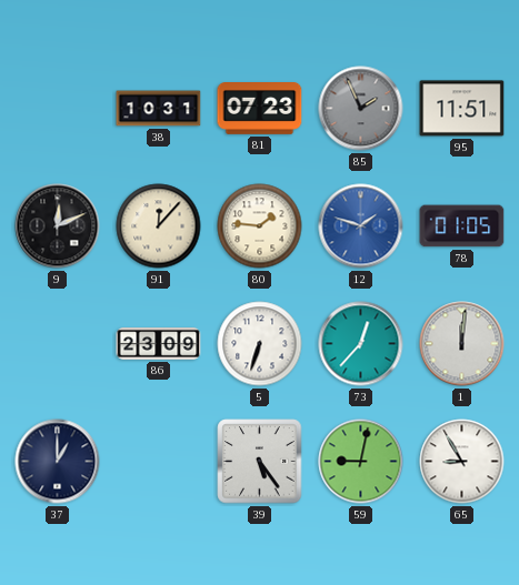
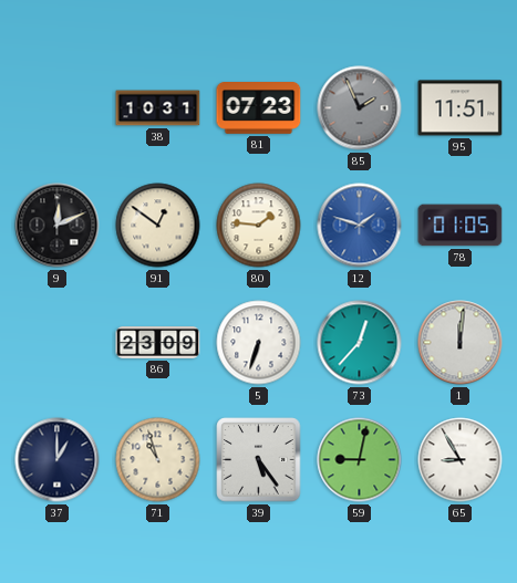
91: 12:07 -> 12:51 (158, 226)
71: none -> 10:57 (158, 460)
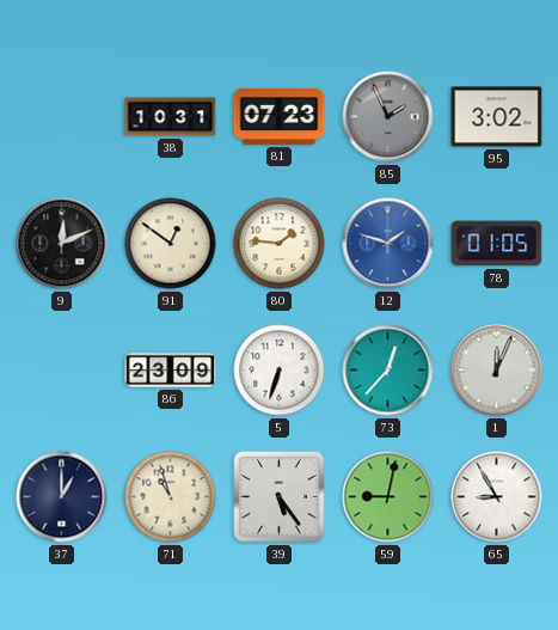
95: 11:51 -> 3:02 (497, 117)
1: 12:01 -> 12:04 (497, 371)
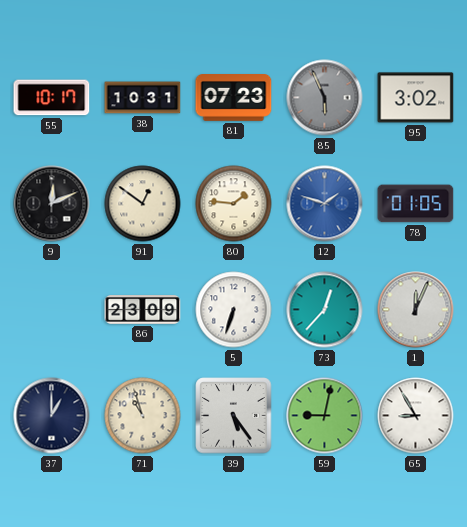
55: none -> 10:17 (52, 98)
85: 1:56 -> 5:56 (325, 98)
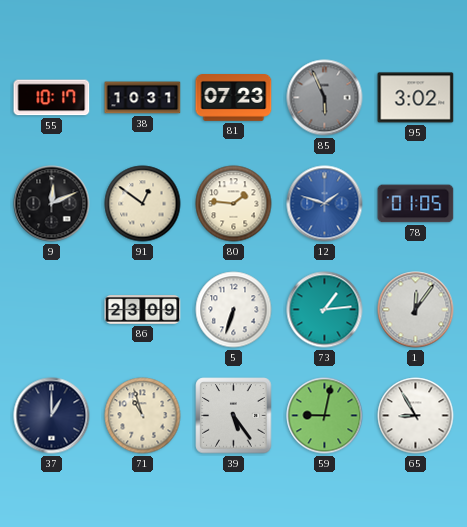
73: 12:37 -> 1:14 (325, 310)
1: 12:04 -> 12:06 (416, 310)
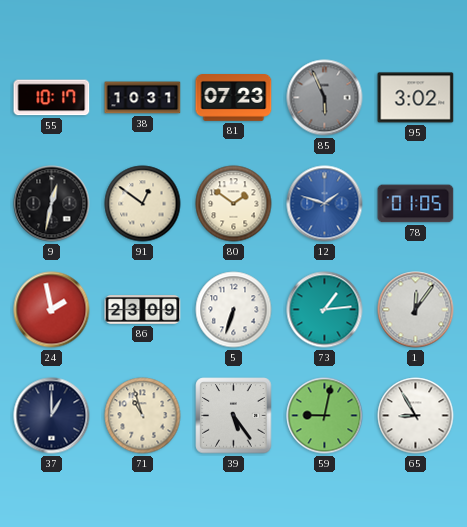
9: 12:11 -> 12:32 (52, 204)
80: 1:46 -> 1:51 (234, 204)
24: none -> 1:58 (52, 310)
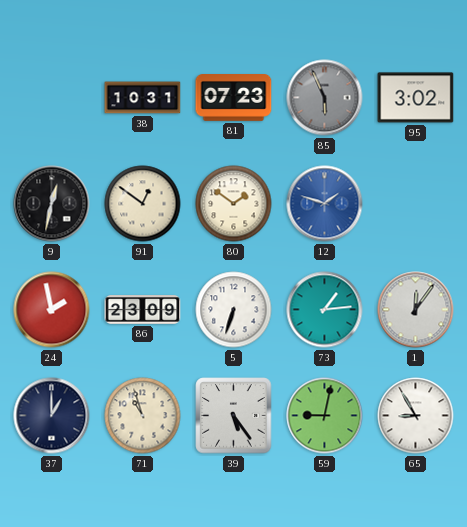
55: 10:17 -> none (52, 98)
78: 01:05 -> none (416, 204)
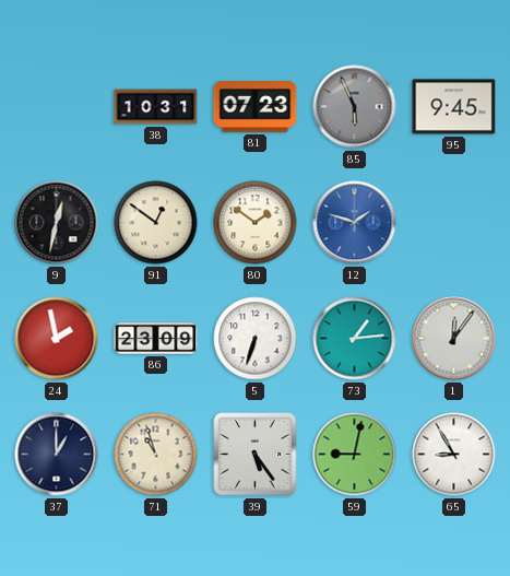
95: 3:02 -> 9:45 (454, 107)
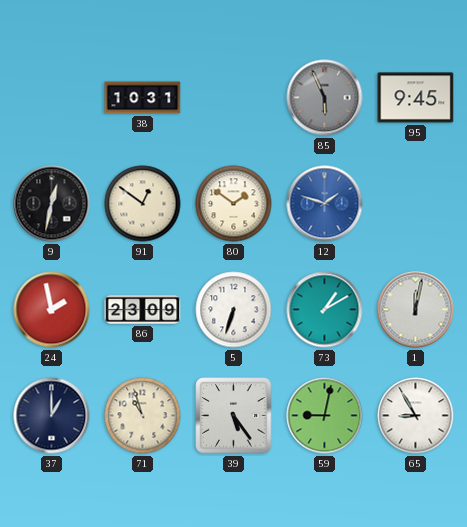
81: 07:23 -> none (256, 107)
73: 1:14 -> 1:10 (325, 310)
1: 12:06 -> 12:02 (416, 310)
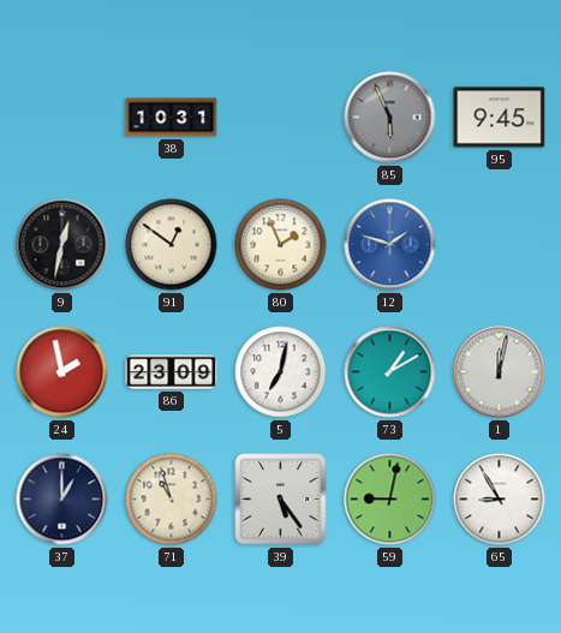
80: 1:51 -> 1:56 (281, 245)
5: 6:33 -> 7:02 (281, 372)
